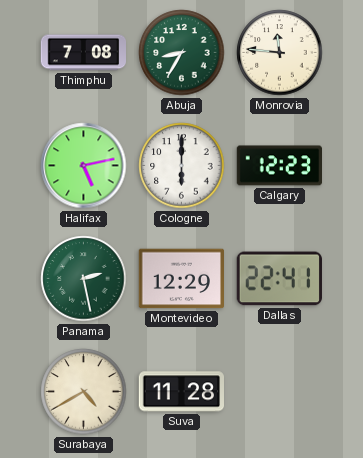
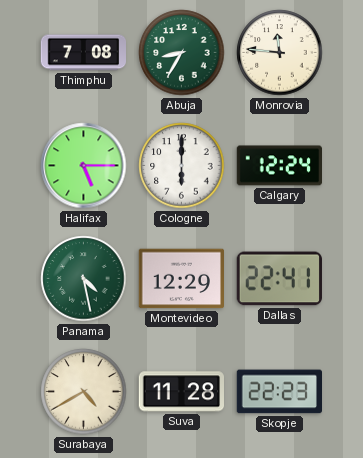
Halifax: 5:13 -> 5:15 (84, 166)
Calgary: 12:23 -> 12:24 (279, 166)
Panama: 2:28 -> 4:28 (84, 279)
Skopje: none -> 22:23 (279, 392)
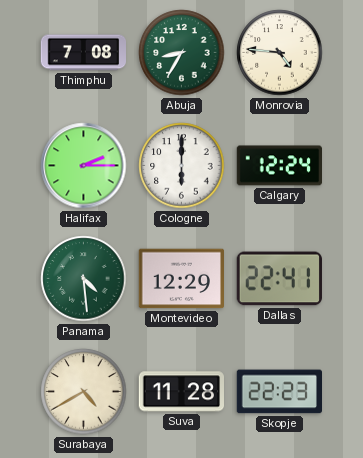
Monrovia: 11:46 -> 4:46 (280, 53)
Halifax: 5:15 -> 2:15 (84, 166)
Panama: 4:28 -> 4:29 (84, 279)
